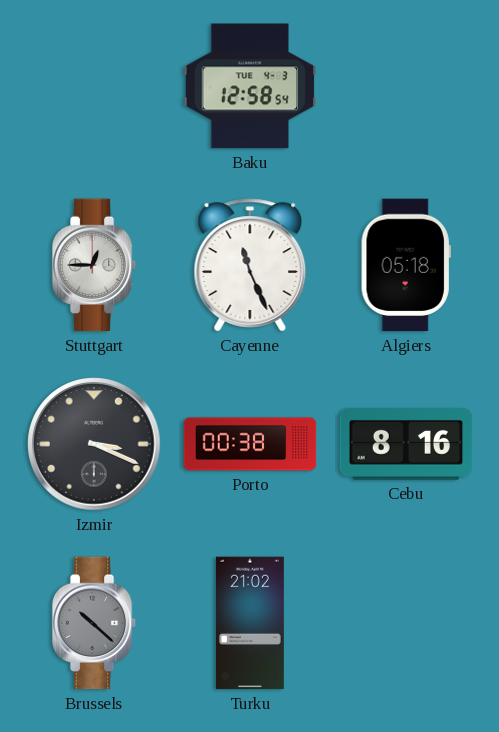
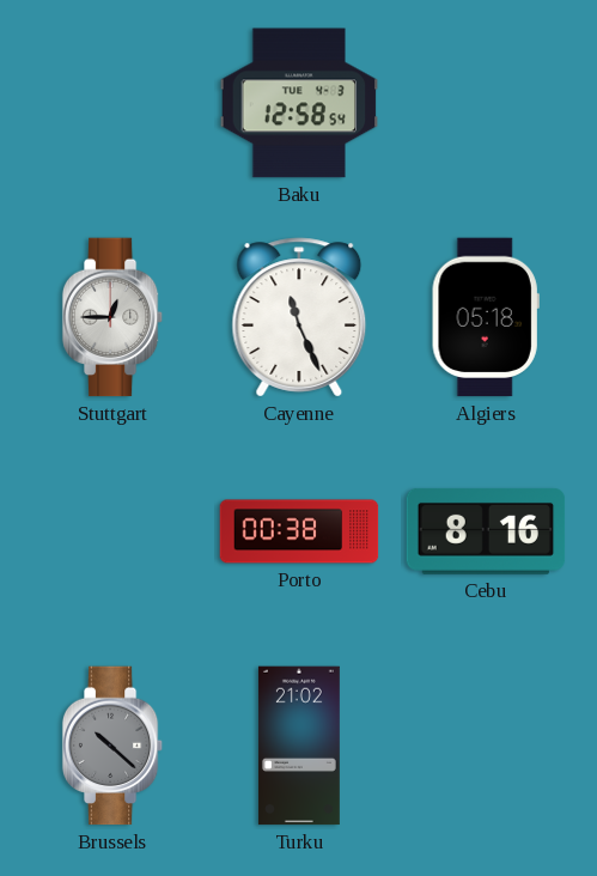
Izmir: 3:19 -> none (94, 444)
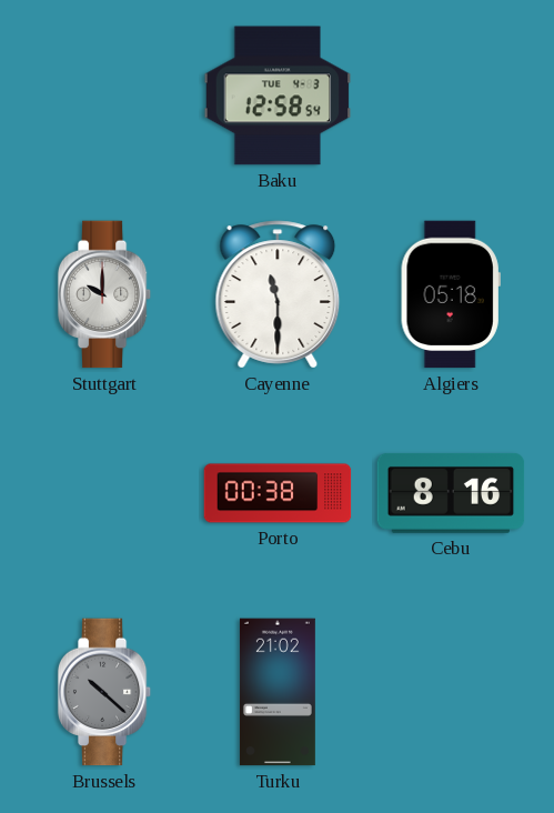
Stuttgart: 12:45 -> 10:00 (104, 294)
Cayenne: 11:26 -> 11:30 (278, 294)
